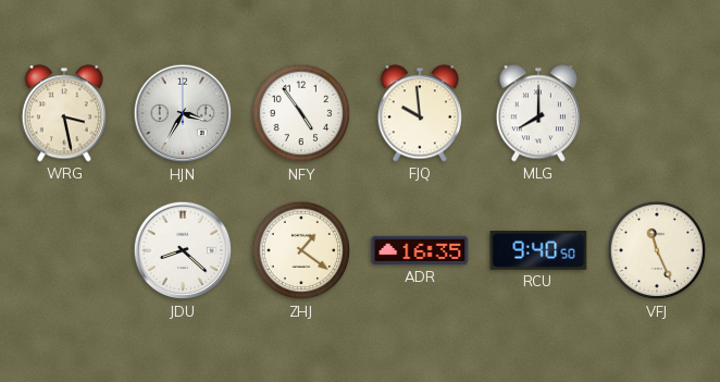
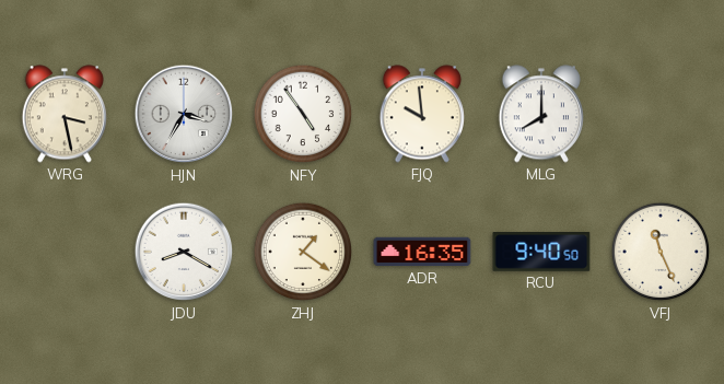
JDU: 8:22 -> 8:20 (184, 252)
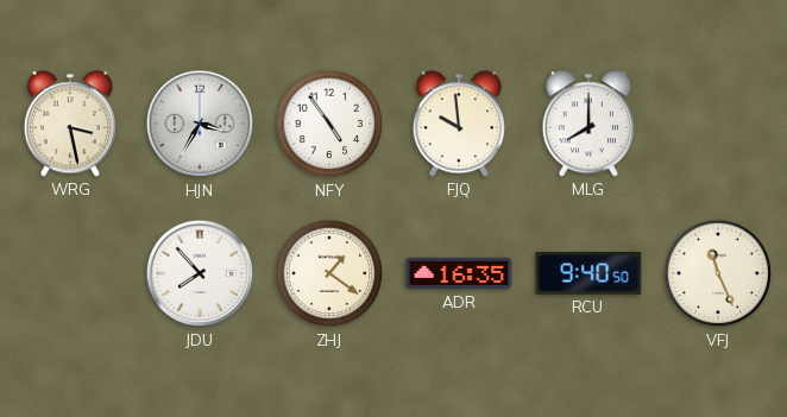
JDU: 8:20 -> 7:53 (200, 273)
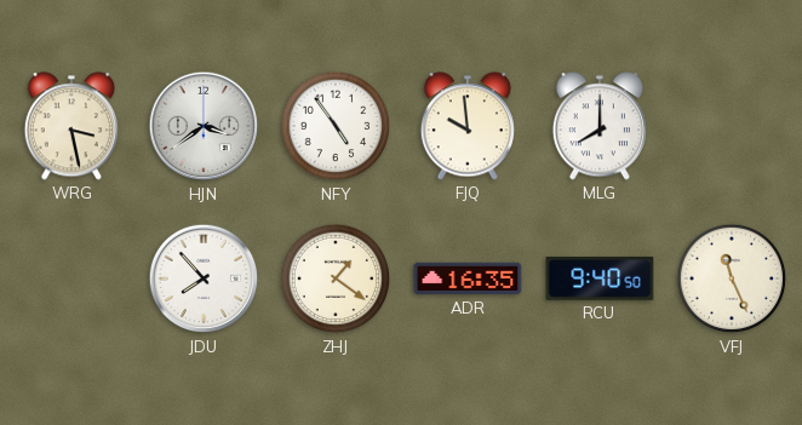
HJN: 3:35 -> 3:39 (204, 126)
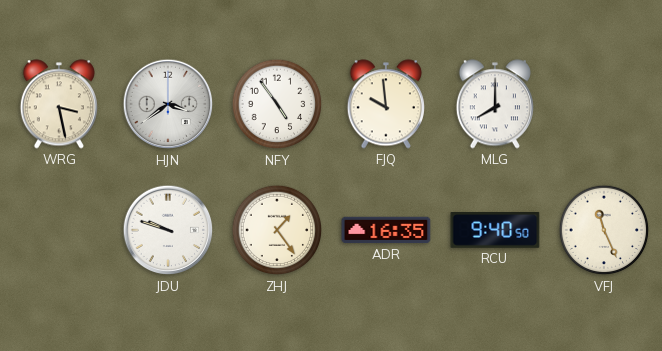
JDU: 7:53 -> 9:48 (168, 230)
ZHJ: 1:21 -> 1:24 (277, 230)
